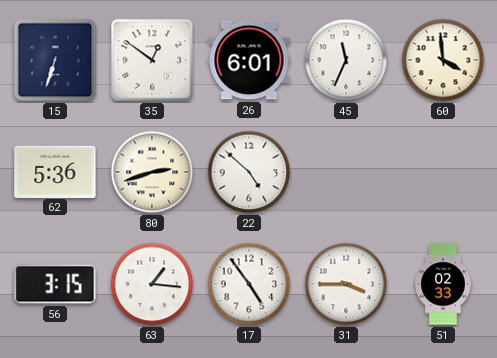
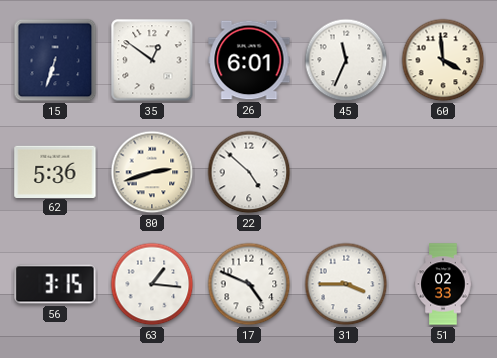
17: 4:54 -> 4:49 (249, 284)
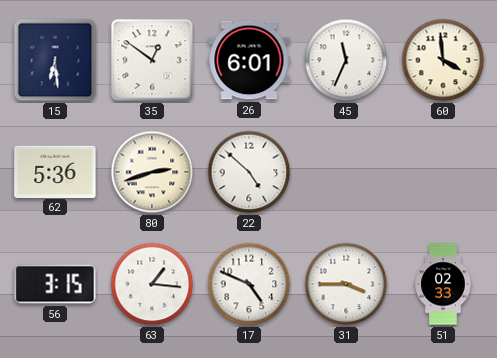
15: 6:33 -> 6:29 (55, 60)
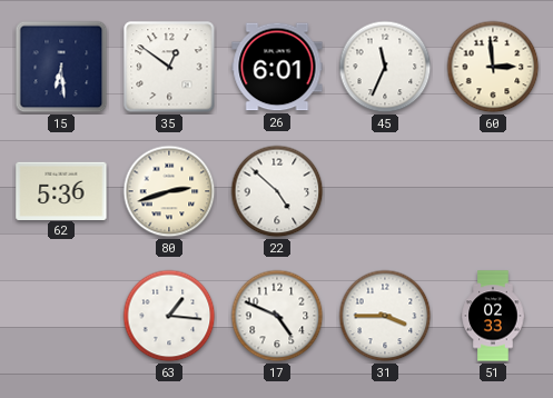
60: 3:59 -> 2:59 (493, 67)
56: 3:15 -> none (55, 284)
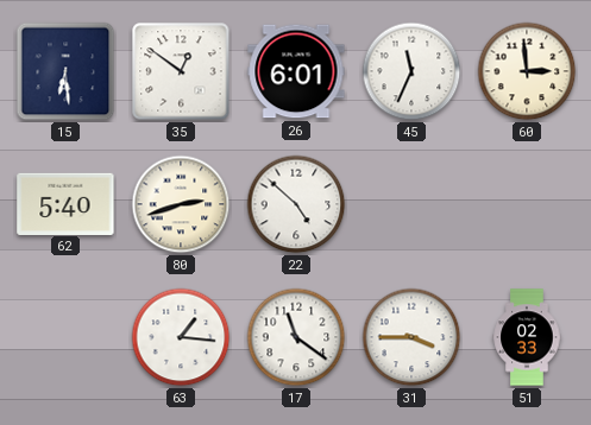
62: 5:36 -> 5:40 (65, 203)
17: 4:49 -> 11:21 (296, 337)
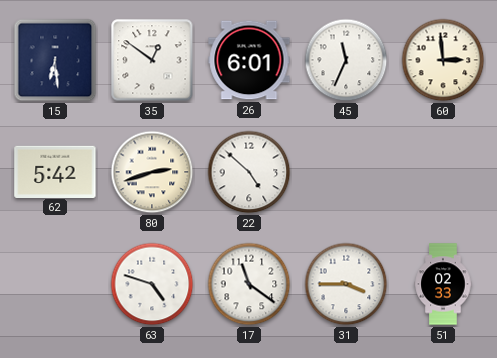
62: 5:40 -> 5:42 (55, 171)
63: 1:16 -> 4:48 (152, 284)
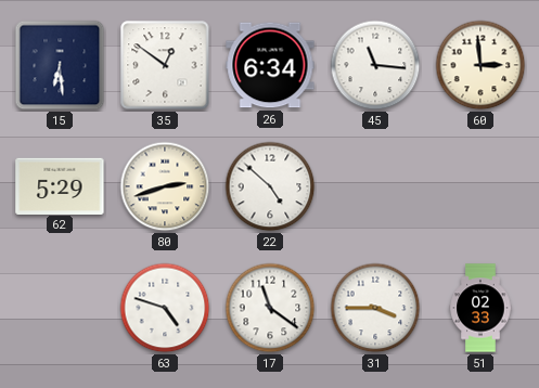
26: 6:01 -> 6:34 (270, 65)
45: 11:34 -> 11:16 (375, 65)
62: 5:42 -> 5:29 (60, 185)
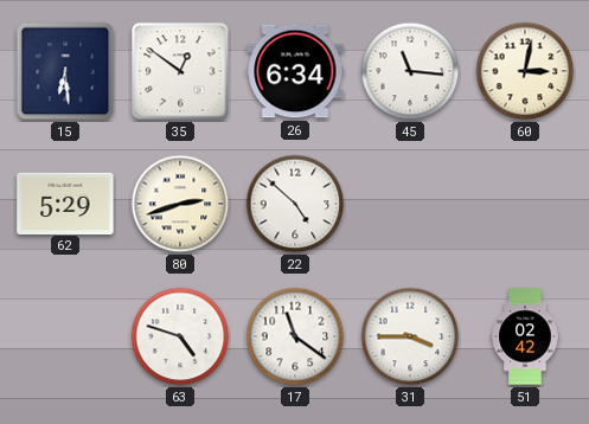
60: 2:59 -> 3:02 (525, 71)
51: 02:33 -> 02:42 (525, 336)
